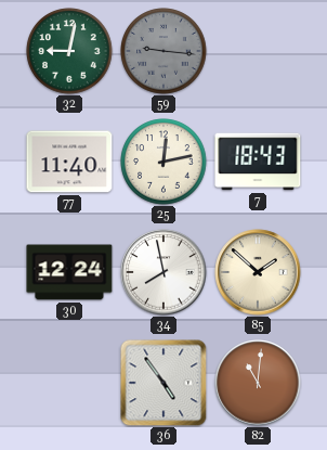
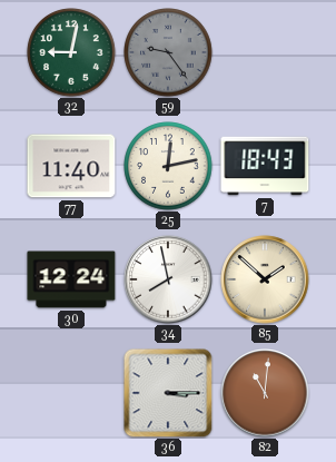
59: 9:16 -> 9:24 (168, 52)
36: 4:54 -> 3:15 (168, 393)
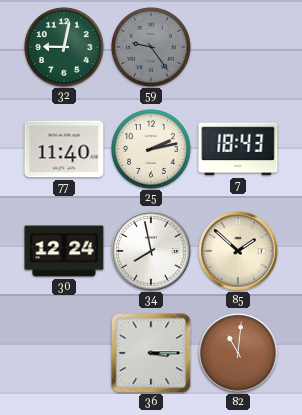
25: 12:13 -> 2:13 (151, 149)
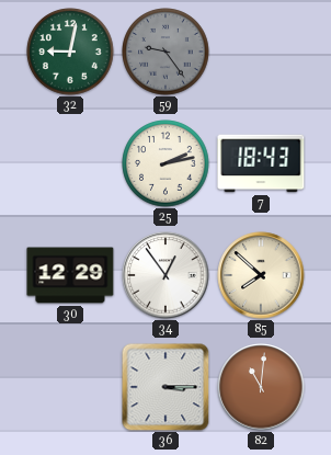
77: 11:40 -> none (64, 149)
30: 12:24 -> 12:29 (70, 275)
34: 7:58 -> 12:54 (165, 275)
85: 1:52 -> 7:52 (261, 275)
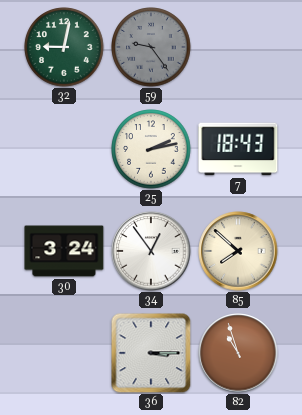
30: 12:29 -> 3:24 (64, 251)
82: 11:01 -> 10:57 (238, 353)
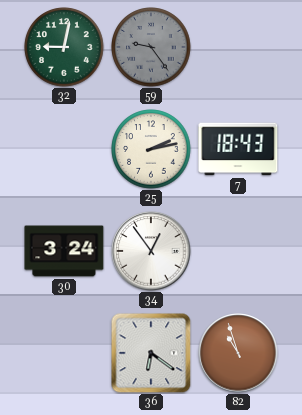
85: 7:52 -> none (238, 251)
36: 3:15 -> 6:21 (151, 353)
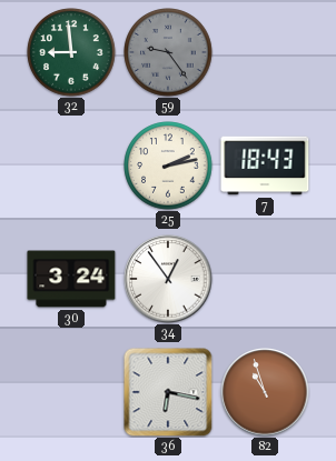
32: 9:02 -> 8:59 (71, 52)
36: 6:21 -> 6:17 (168, 392)
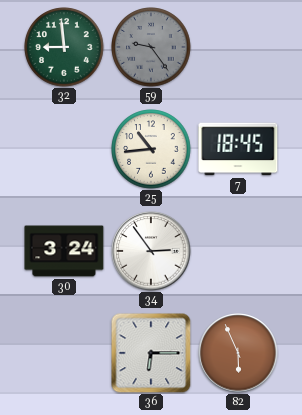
25: 2:13 -> 10:44 (151, 149)
7: 18:43 -> 18:45 (238, 149)
34: 12:54 -> 2:54 (151, 251)
36: 6:17 -> 6:15 (151, 353)
82: 10:57 -> 5:56 (238, 353)
